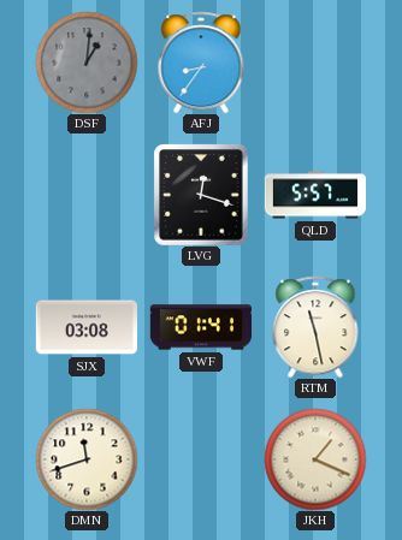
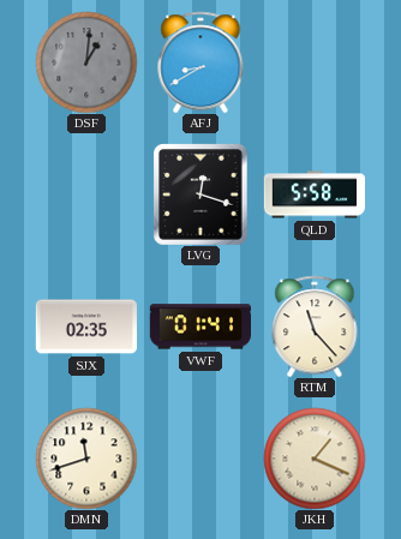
AFJ: 8:36 -> 8:40 (200, 62)
QLD: 5:57 -> 5:58 (313, 194)
SJX: 03:08 -> 02:35 (85, 327)
RTM: 11:28 -> 11:23 (315, 327)
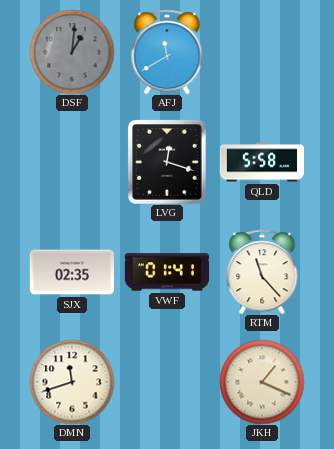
AFJ: 8:40 -> 11:40 (167, 52)
